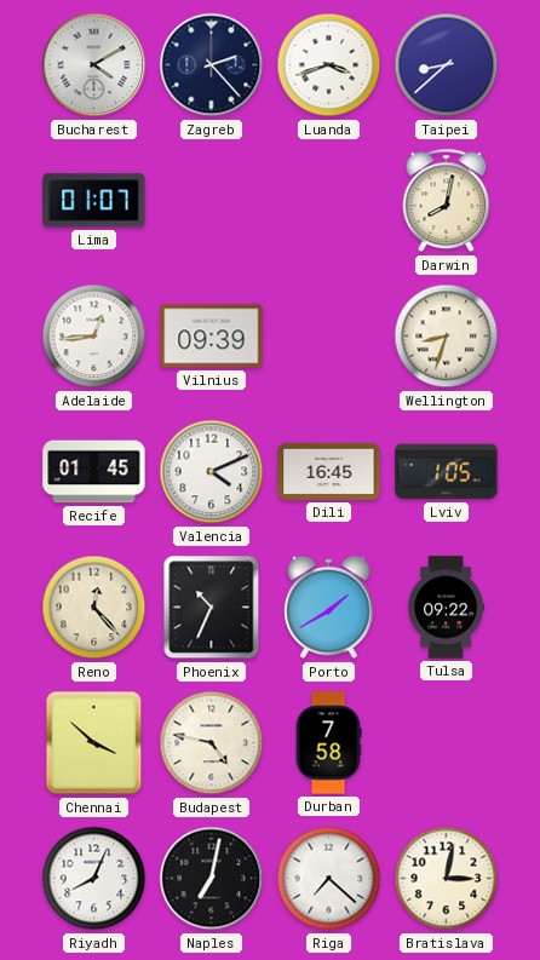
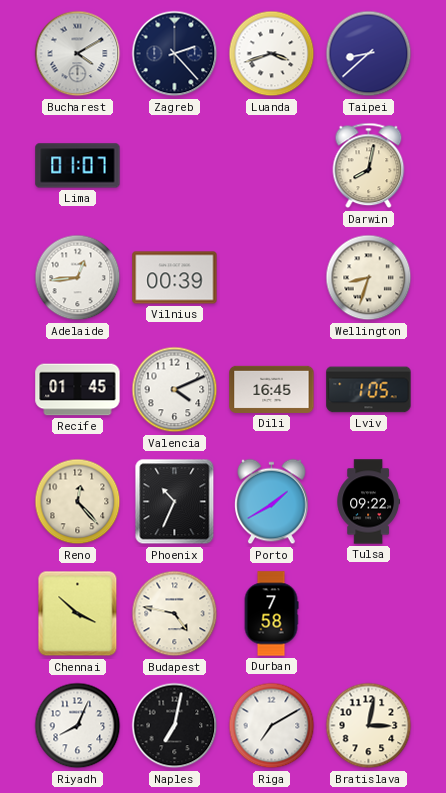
Vilnius: 09:39 -> 00:39 (175, 278)
Riga: 7:22 -> 7:10 (272, 726)
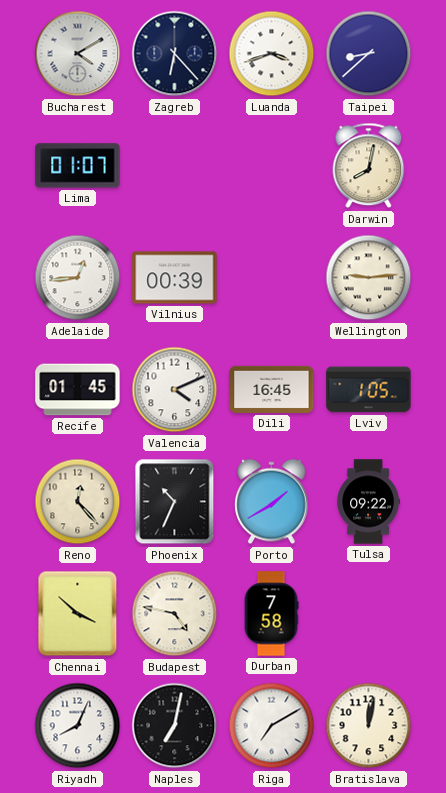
Zagreb: 2:23 -> 6:23 (175, 54)
Wellington: 8:33 -> 9:14 (369, 278)
Bratislava: 3:02 -> 12:02 (369, 726)
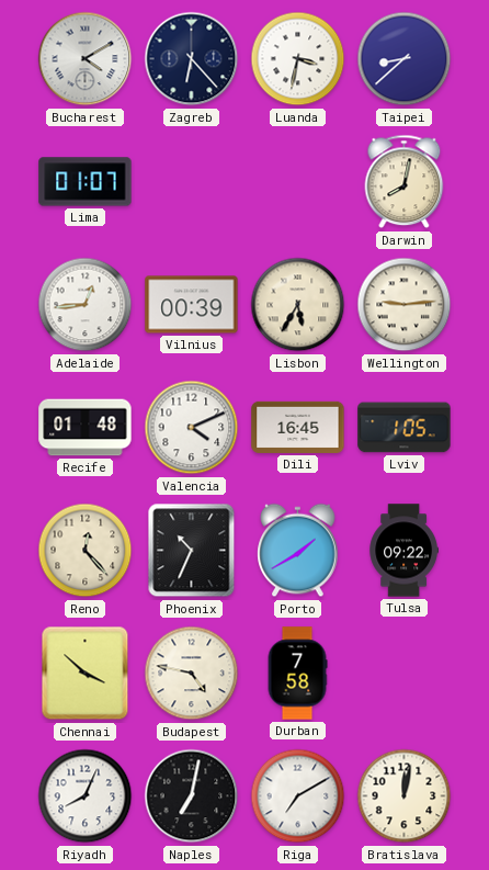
Luanda: 3:42 -> 3:32 (298, 59)
Lisbon: none -> 5:35 (298, 305)
Recife: 01:45 -> 01:48 (86, 428)
